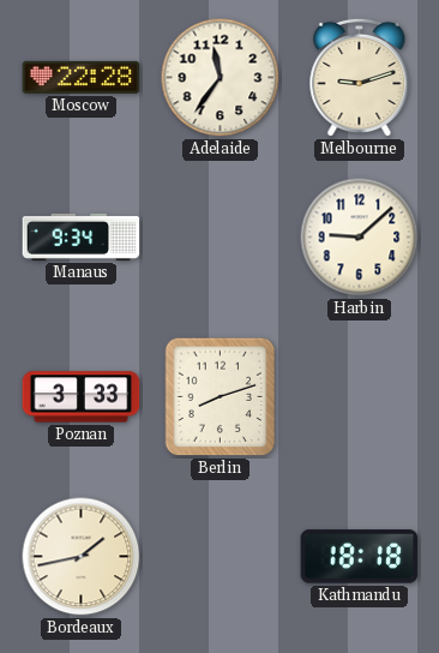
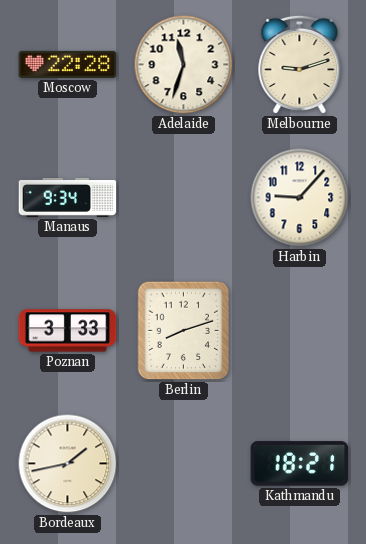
Adelaide: 11:36 -> 11:33 (184, 65)
Harbin: 9:08 -> 9:07 (300, 198)
Kathmandu: 18:18 -> 18:21 (300, 464)
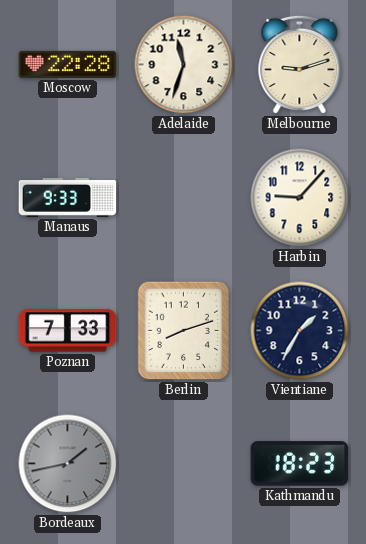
Manaus: 9:34 -> 9:33 (68, 197)
Poznan: 3:33 -> 7:33 (68, 331)
Vientiane: none -> 1:35 (300, 331)
Bordeaux dial: cream -> grey (68, 464)
Kathmandu: 18:21 -> 18:23 (300, 464)
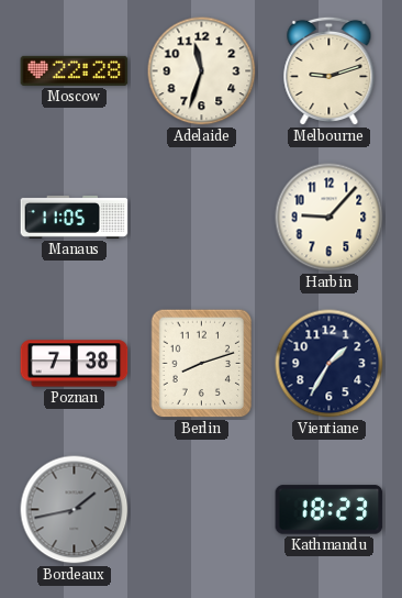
Manaus: 9:33 -> 11:05 (75, 217)
Poznan: 7:33 -> 7:38 (75, 364)
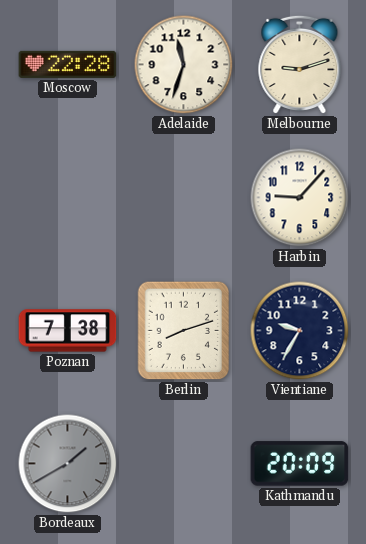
Manaus: 11:05 -> none (75, 217)
Vientiane: 1:35 -> 9:35 (300, 331)
Bordeaux: 1:43 -> 1:40 (68, 464)
Kathmandu: 18:23 -> 20:09 (300, 464)
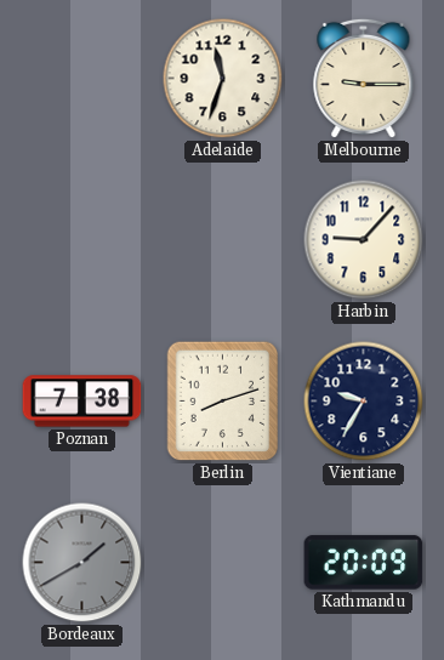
Moscow: 22:28 -> none (68, 64)
Melbourne: 9:12 -> 9:15 (364, 79)
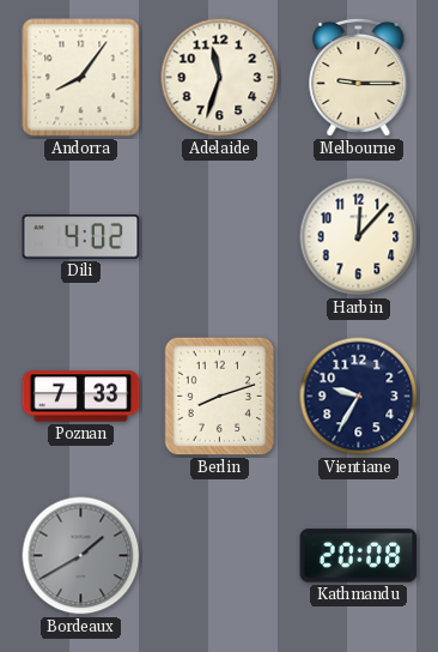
Andorra: none -> 8:06 (81, 78)
Dili: none -> 4:02 (81, 237)
Harbin: 9:07 -> 12:07 (359, 237)
Poznan: 7:38 -> 7:33 (81, 397)
Kathmandu: 20:09 -> 20:08 (359, 556)
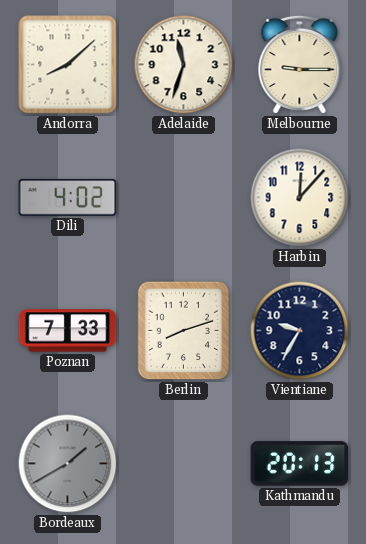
Andorra: 8:06 -> 8:08 (68, 65)
Kathmandu: 20:08 -> 20:13 (300, 464)
